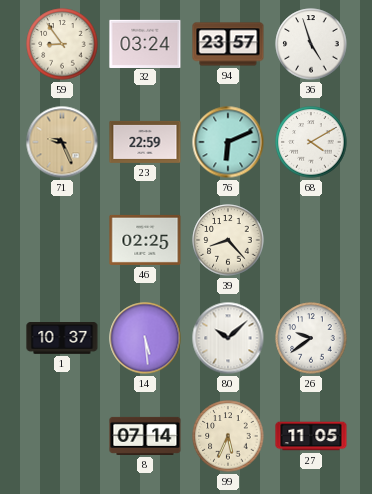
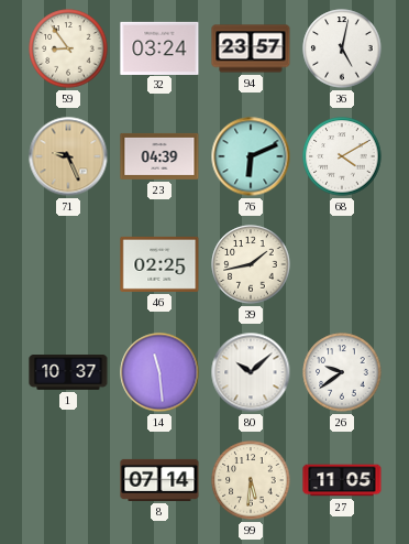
36: 4:57 -> 5:02 (342, 48)
23: 22:59 -> 04:39 (159, 156)
39: 8:23 -> 1:43 (251, 264)
14: 5:29 -> 11:29 (159, 372)
99: 5:34 -> 5:31 (251, 480)
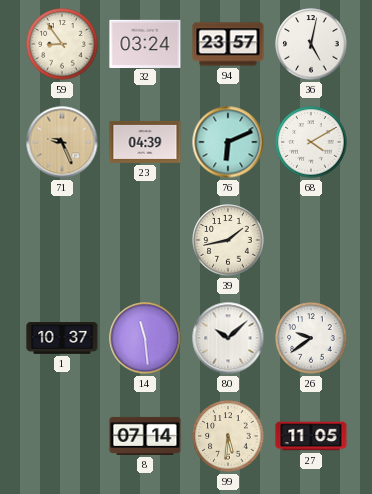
46: 02:25 -> none (159, 264)
